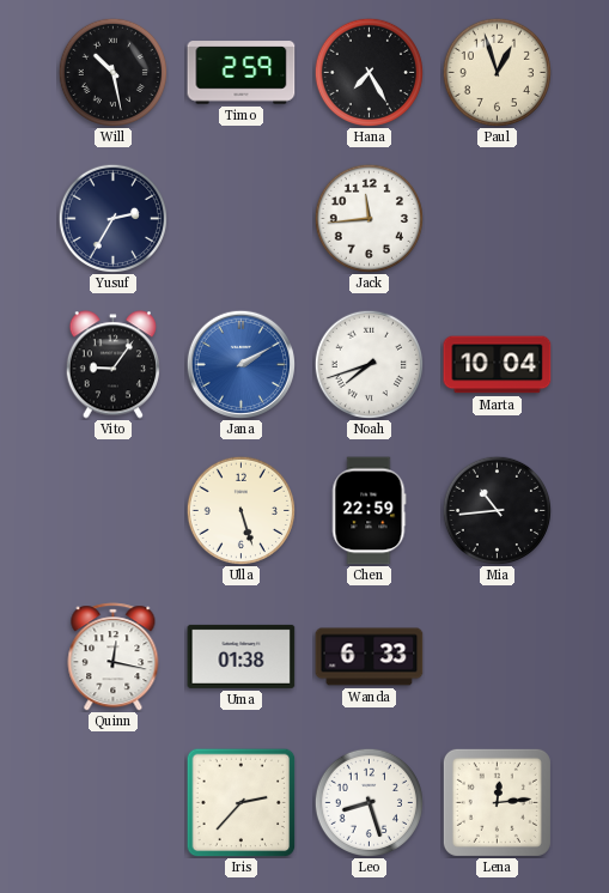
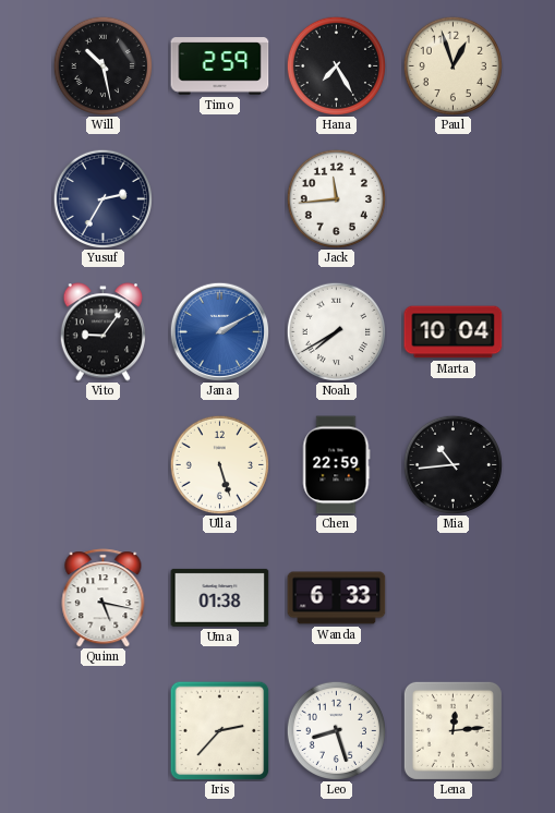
Noah: 7:42 -> 7:40 (336, 331)
Quinn: 12:17 -> 5:17 (104, 598)
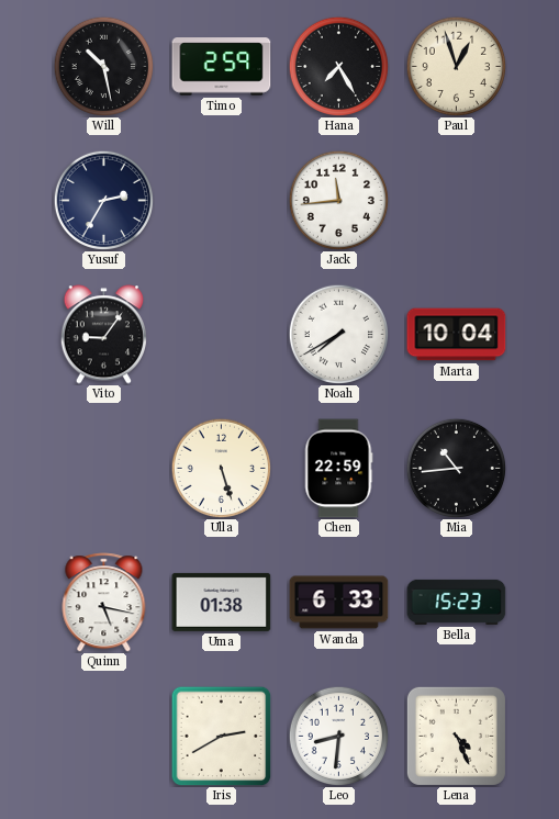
Jana: 2:10 -> none (219, 331)
Bella: none -> 15:23 (457, 602)
Iris: 2:37 -> 2:40 (221, 736)
Leo: 8:27 -> 8:31 (338, 736)
Lena: 12:14 -> 4:26 (456, 736)
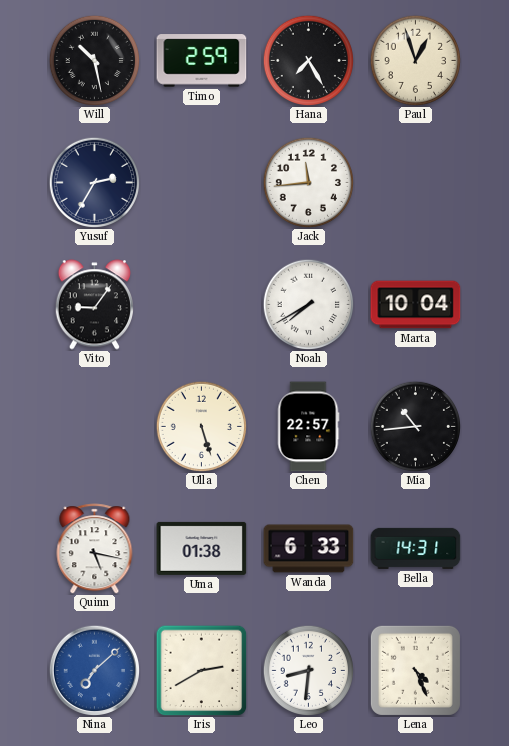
Chen: 22:59 -> 22:57 (308, 427)
Bella: 15:23 -> 14:31 (416, 548)
Nina: none -> 7:08 (94, 670)
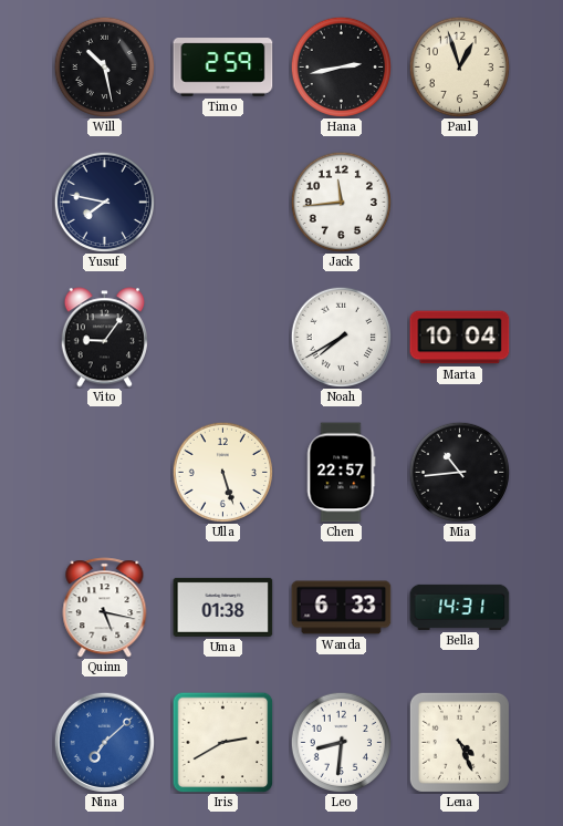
Hana: 7:25 -> 2:43 (341, 66)
Yusuf: 2:35 -> 7:47 (104, 202)
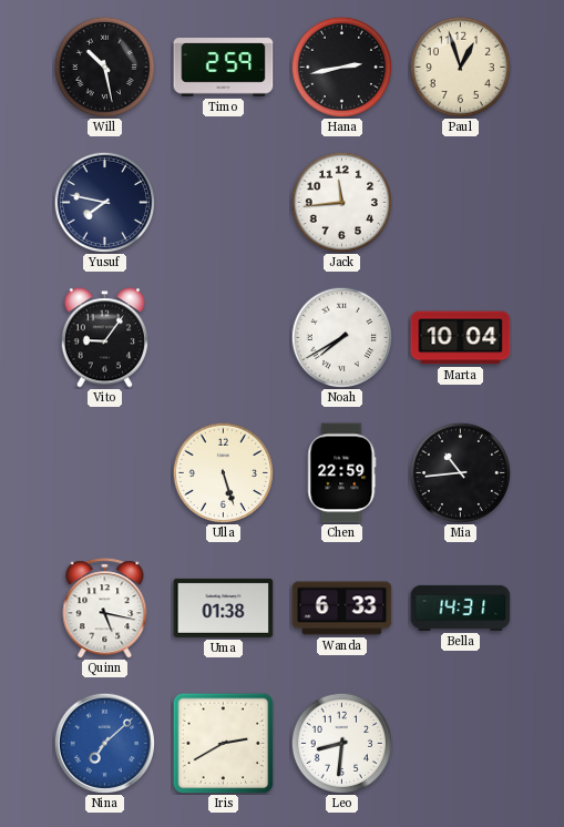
Chen: 22:57 -> 22:59 (341, 473)
Lena: 4:26 -> none (459, 742)
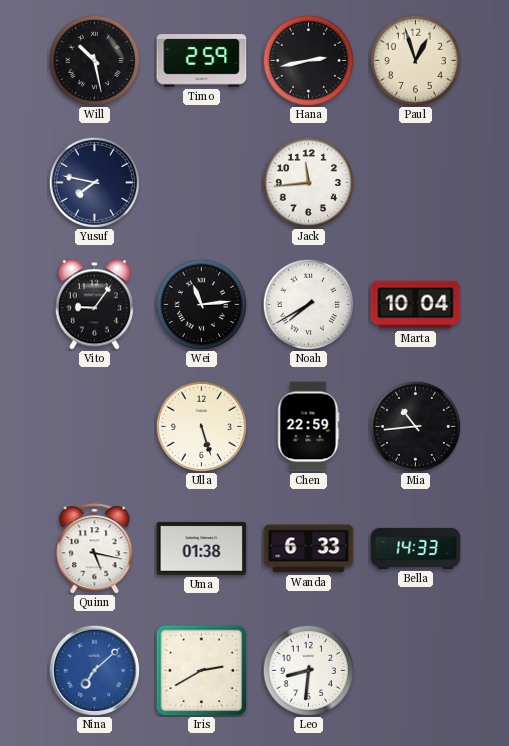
Wei: none -> 11:14 (201, 304)
Bella: 14:31 -> 14:33 (416, 548)
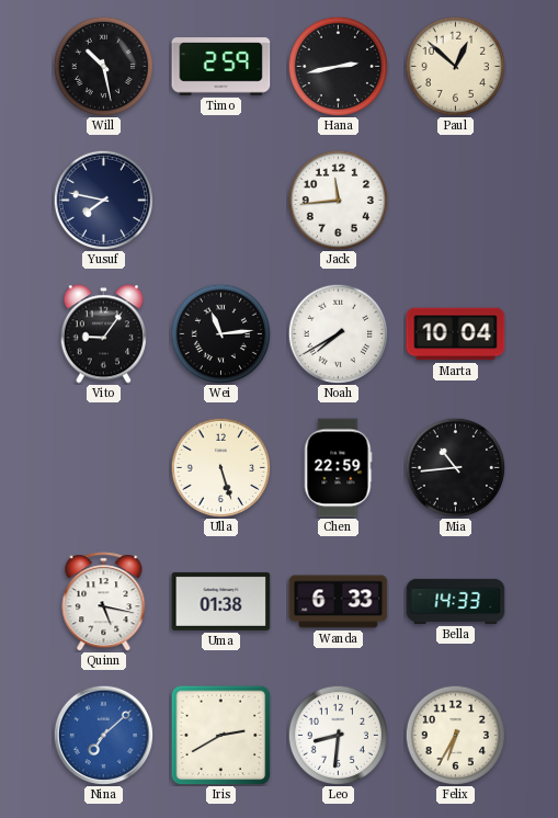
Paul: 12:57 -> 12:52 (455, 66)
Felix: none -> 6:35 (455, 735)
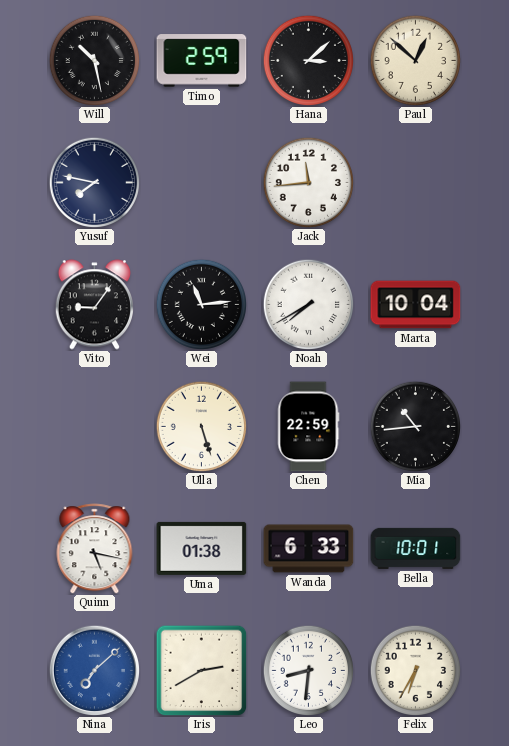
Hana: 2:43 -> 3:08 (308, 60)
Bella: 14:33 -> 10:01 (416, 548)
